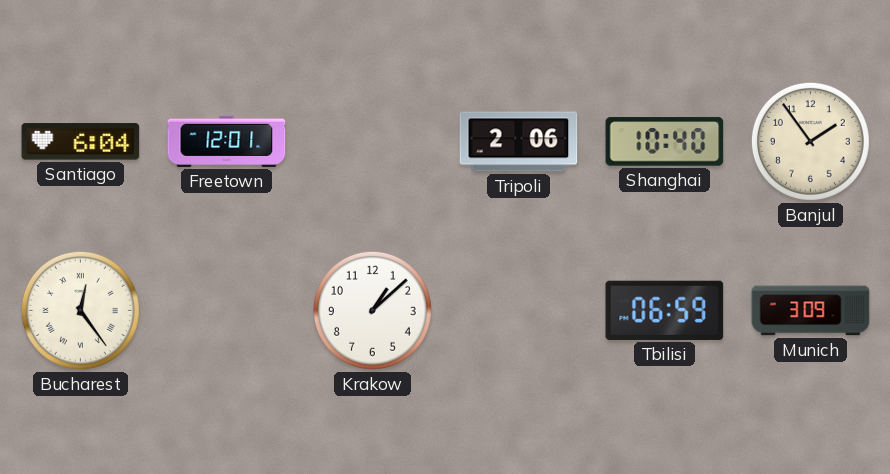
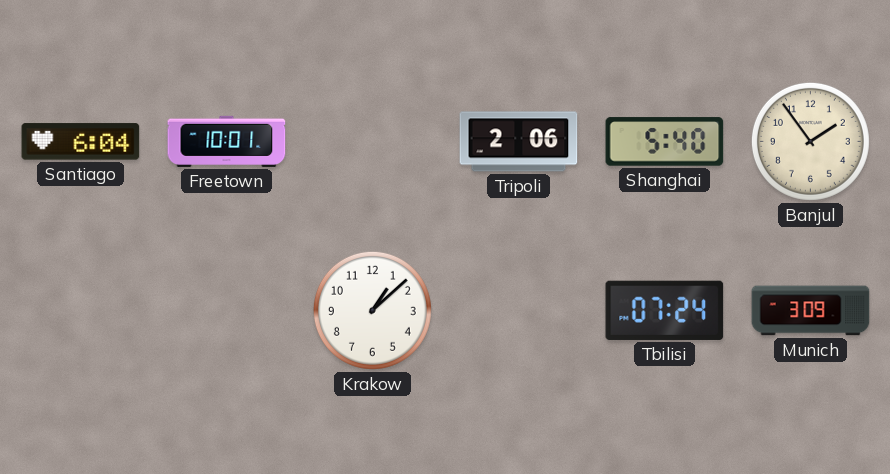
Freetown: 12:01 -> 10:01 (227, 141)
Shanghai: 10:40 -> 5:40 (665, 142)
Bucharest: 12:24 -> none (80, 310)
Tbilisi: 06:59 -> 07:24 (665, 310)
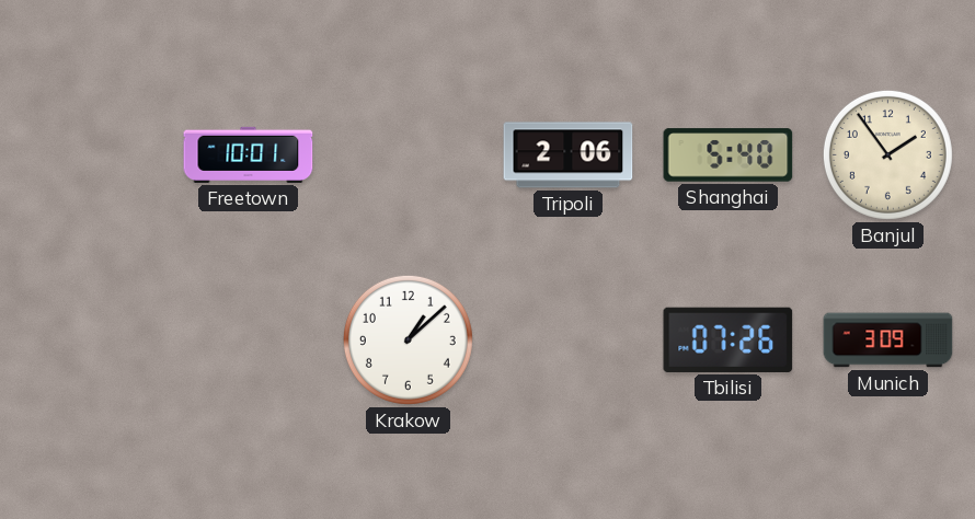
Santiago: 6:04 -> none (81, 142)
Tbilisi: 07:24 -> 07:26 (729, 339)
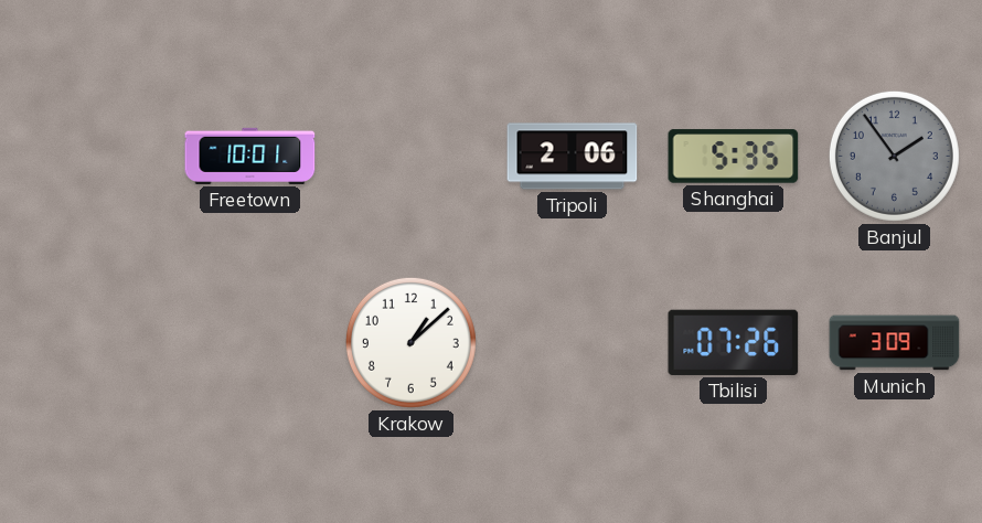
Shanghai: 5:40 -> 5:35 (734, 157)
Banjul dial: cream -> grey (894, 156)
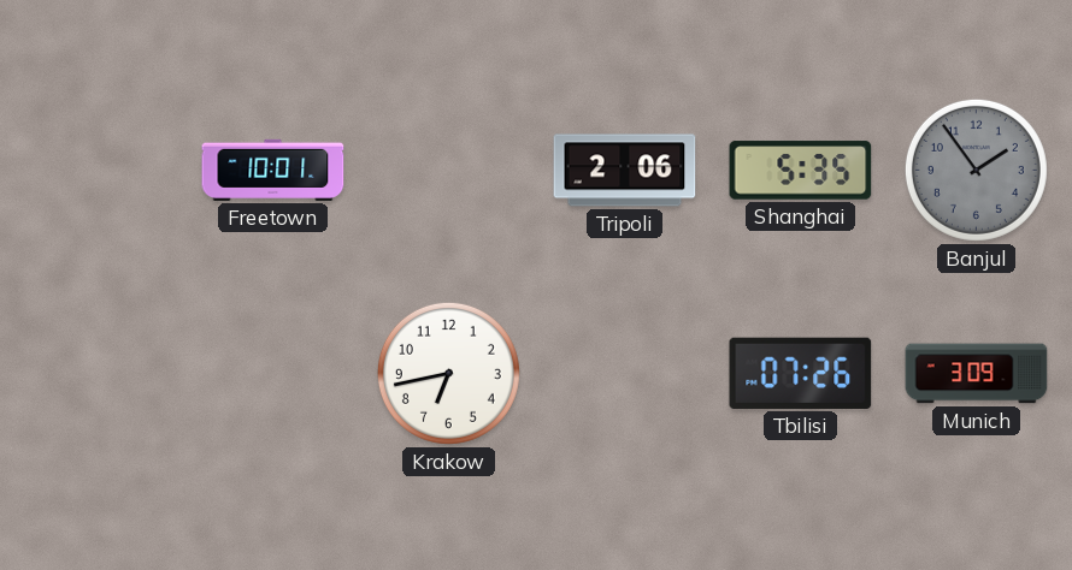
Krakow: 1:08 -> 6:43 (448, 373)
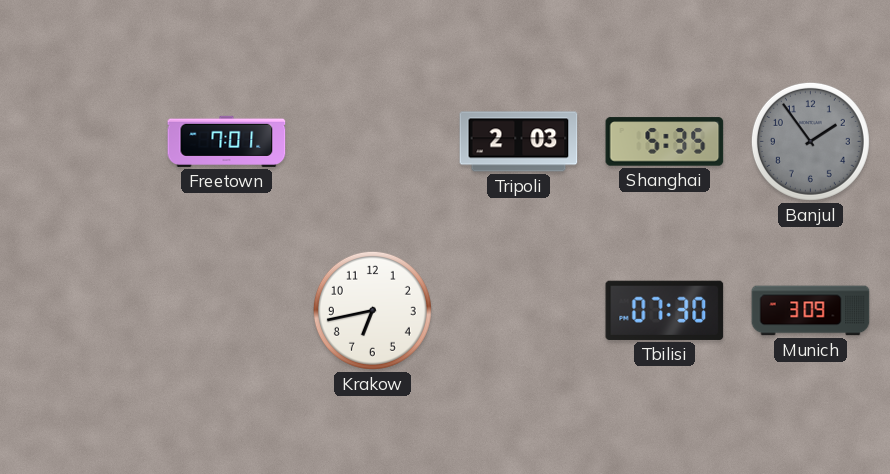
Freetown: 10:01 -> 7:01 (227, 141)
Tripoli: 2:06 -> 2:03 (519, 142)
Tbilisi: 07:26 -> 07:30 (665, 310)
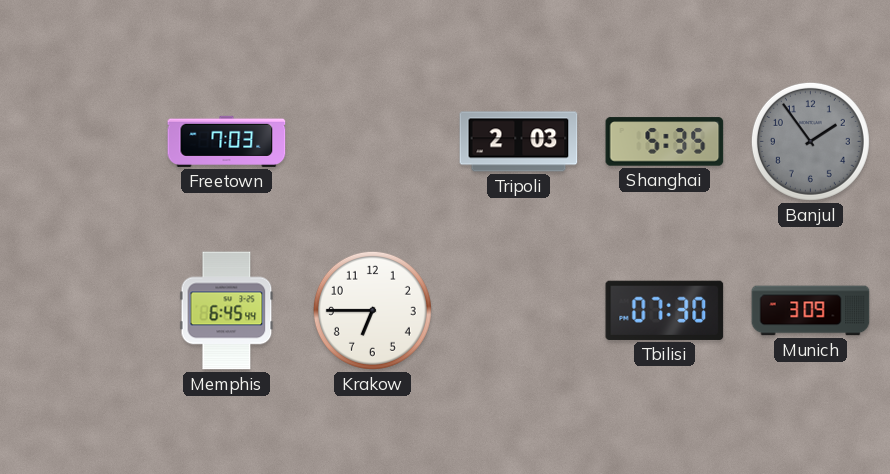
Freetown: 7:01 -> 7:03 (227, 141)
Memphis: none -> 6:45 (227, 311)
Krakow: 6:43 -> 6:45 (372, 310)
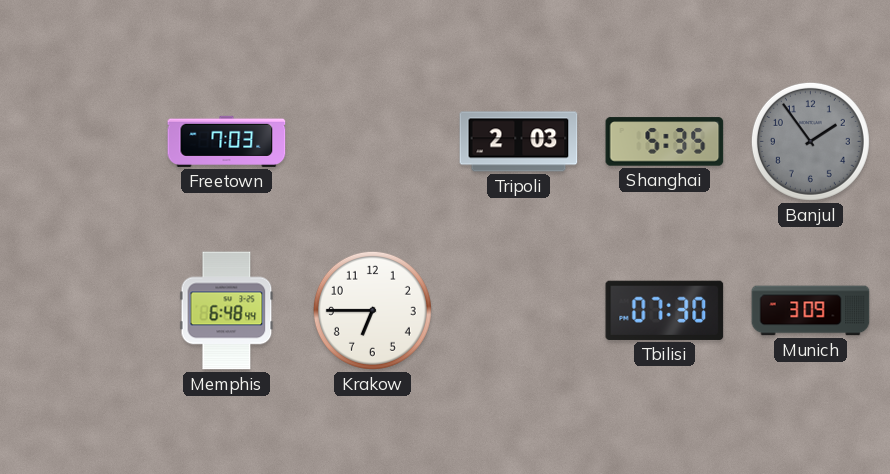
Memphis: 6:45 -> 6:48 (227, 311)
